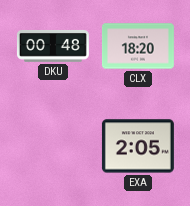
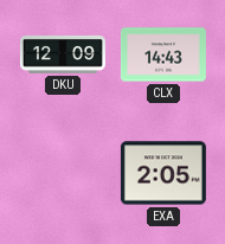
DKU: 00:48 -> 12:09 (63, 54)
CLX: 18:20 -> 14:43 (163, 54)
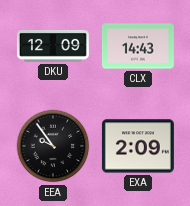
EEA: none -> 9:54 (53, 146)
EXA: 2:05 -> 2:09 (138, 146)
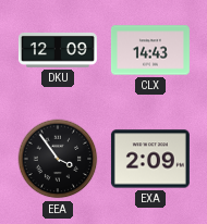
EEA: 9:54 -> 3:54 (58, 159)
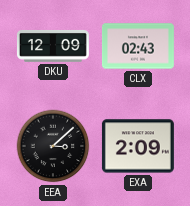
CLX: 14:43 -> 02:43 (138, 46)
EEA: 3:54 -> 3:08 (53, 146)
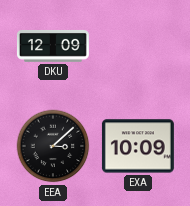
CLX: 02:43 -> none (138, 46)
EXA: 2:09 -> 10:09 (138, 146)
